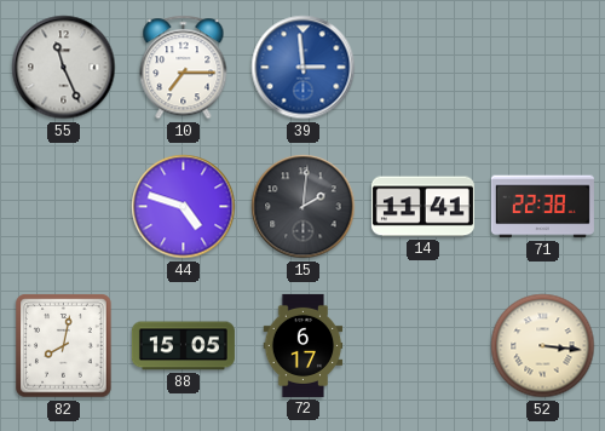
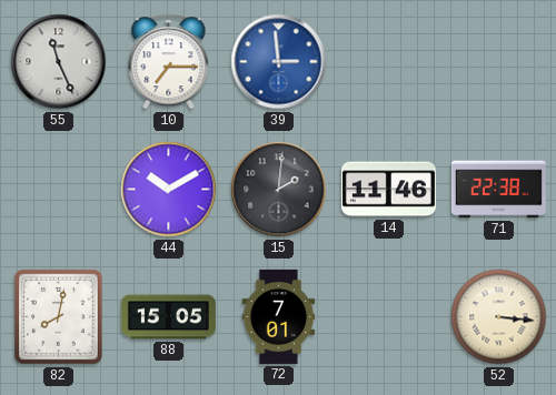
44: 4:48 -> 10:10 (169, 190)
14: 11:41 -> 11:46 (388, 190)
72: 6:17 -> 7:01 (279, 316)
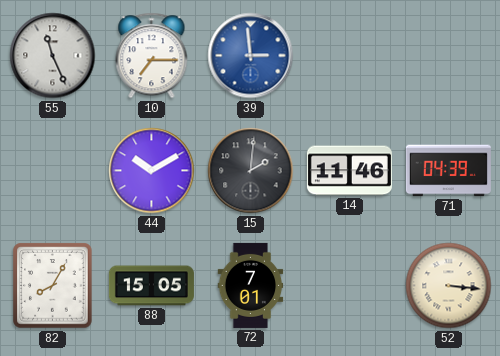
71: 22:38 -> 04:39 (448, 171)
82: 8:02 -> 8:05 (53, 286)
